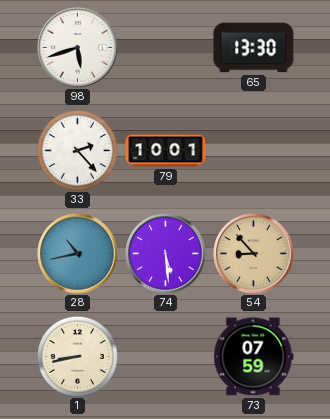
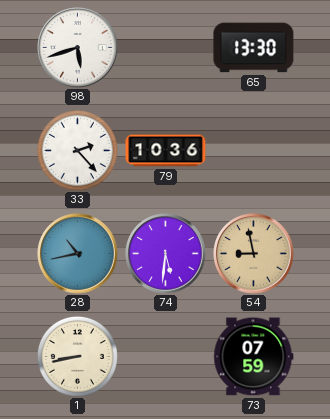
79: 10:01 -> 10:36 (166, 151)
74: 5:29 -> 5:31 (166, 254)
54: 8:53 -> 8:58 (254, 254)
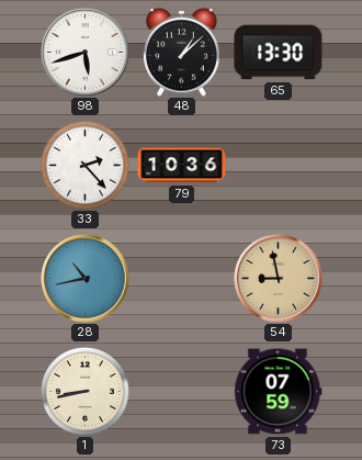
48: none -> 1:08 (182, 52)
74: 5:31 -> none (166, 254)
